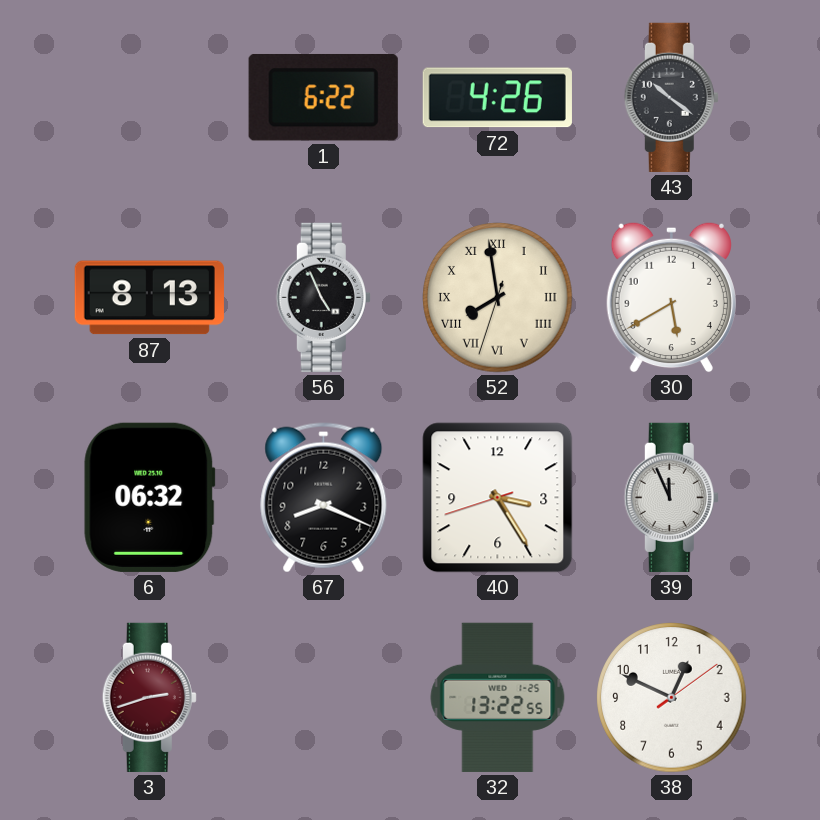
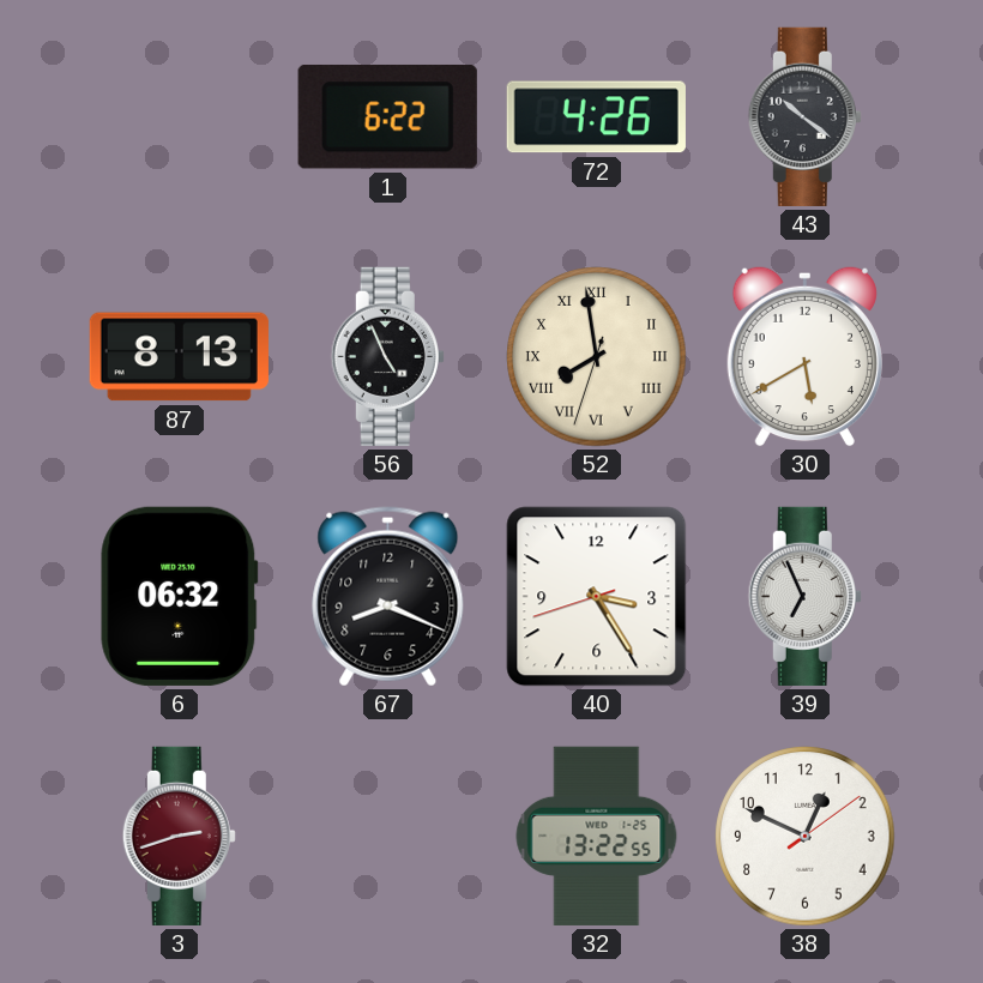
39: 11:56 -> 6:56 (804, 596)
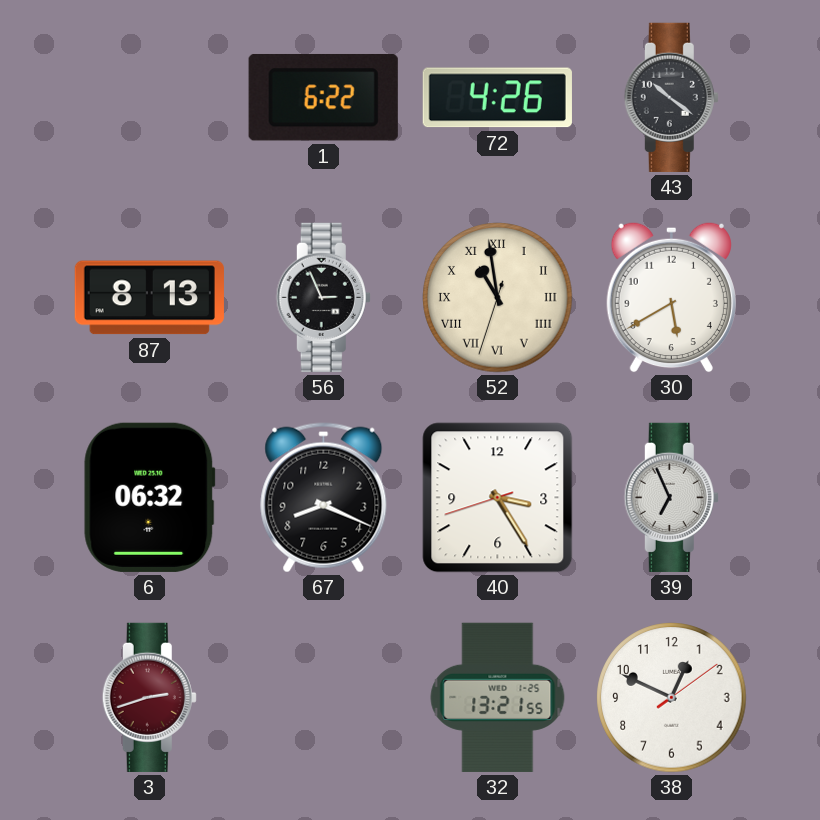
56: 4:56 -> 2:56 (323, 297)
52: 7:58 -> 10:58 (498, 298)
32: 13:22 -> 13:21 (498, 697)
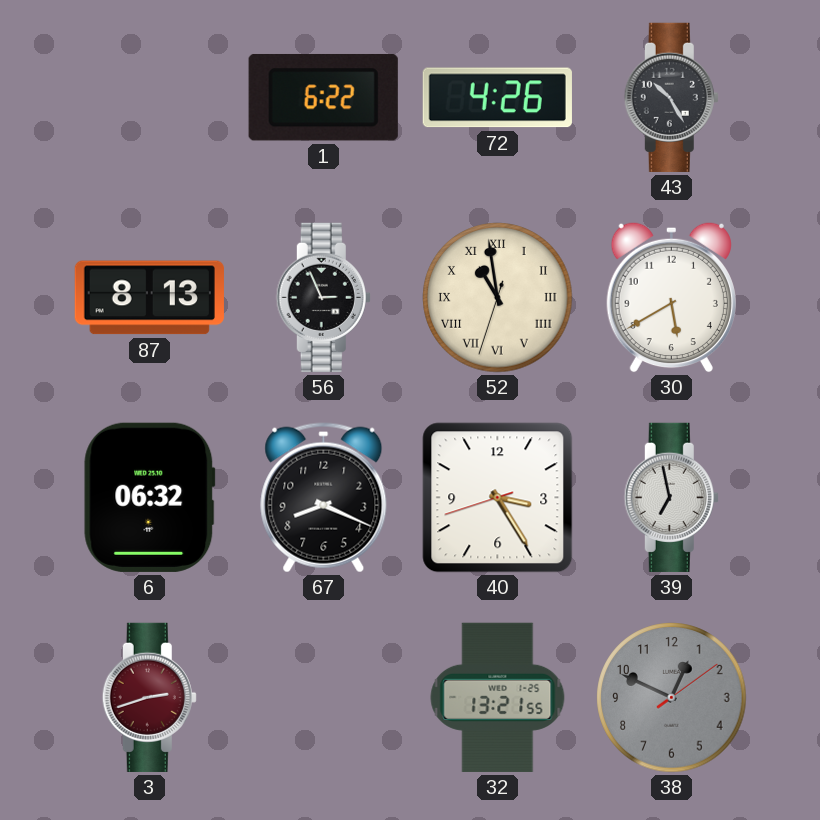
43: 10:21 -> 10:25 (671, 97)
39: 6:56 -> 6:58 (671, 497)
38 dial: white -> grey (672, 698)
